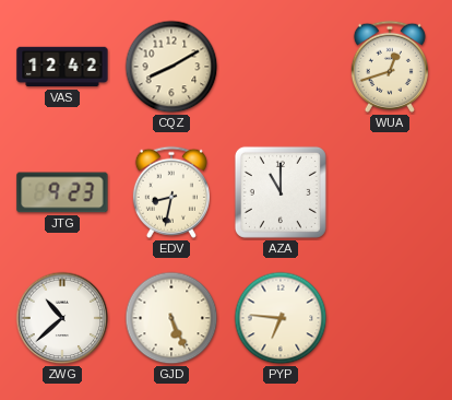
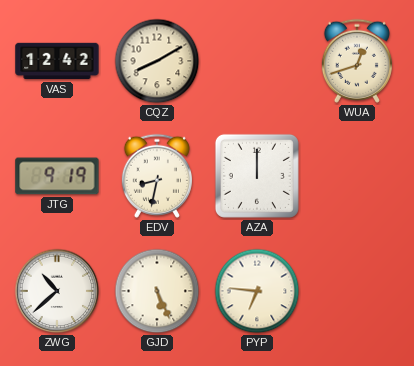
JTG: 9:23 -> 9:19 (57, 176)
AZA: 11:00 -> 12:00 (257, 176)
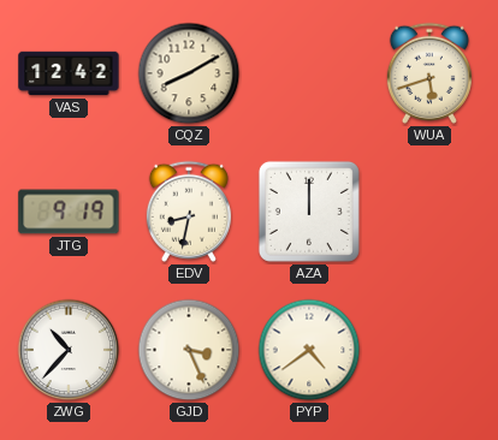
WUA: 12:42 -> 5:42 (429, 73)
ZWG: 10:38 -> 10:37 (69, 350)
GJD: 5:26 -> 3:26 (189, 350)
PYP: 6:46 -> 4:39 (309, 350)
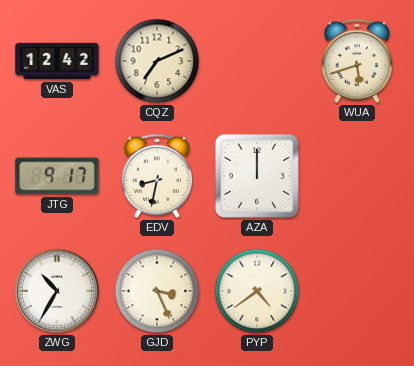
CQZ: 8:10 -> 7:11 (157, 61)
JTG: 9:19 -> 9:17 (57, 176)
ZWG: 10:37 -> 10:35 (57, 291)
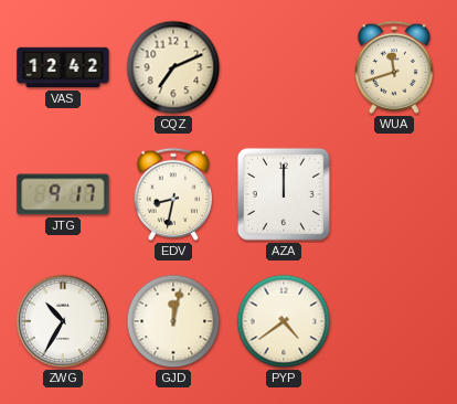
WUA: 5:42 -> 11:42 (394, 67)
GJD: 3:26 -> 12:02 (173, 321)
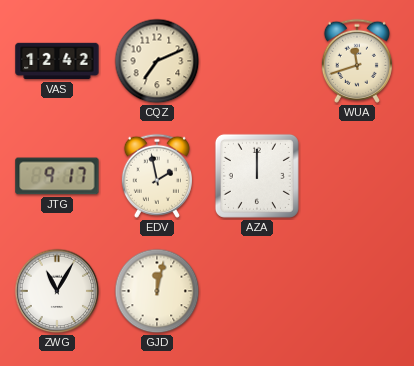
EDV: 8:32 -> 1:58 (157, 176)
ZWG: 10:35 -> 11:05 (57, 291)
PYP: 4:39 -> none (284, 321)
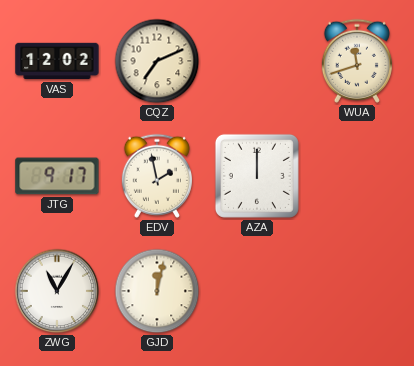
VAS: 12:42 -> 12:02 (57, 61)
